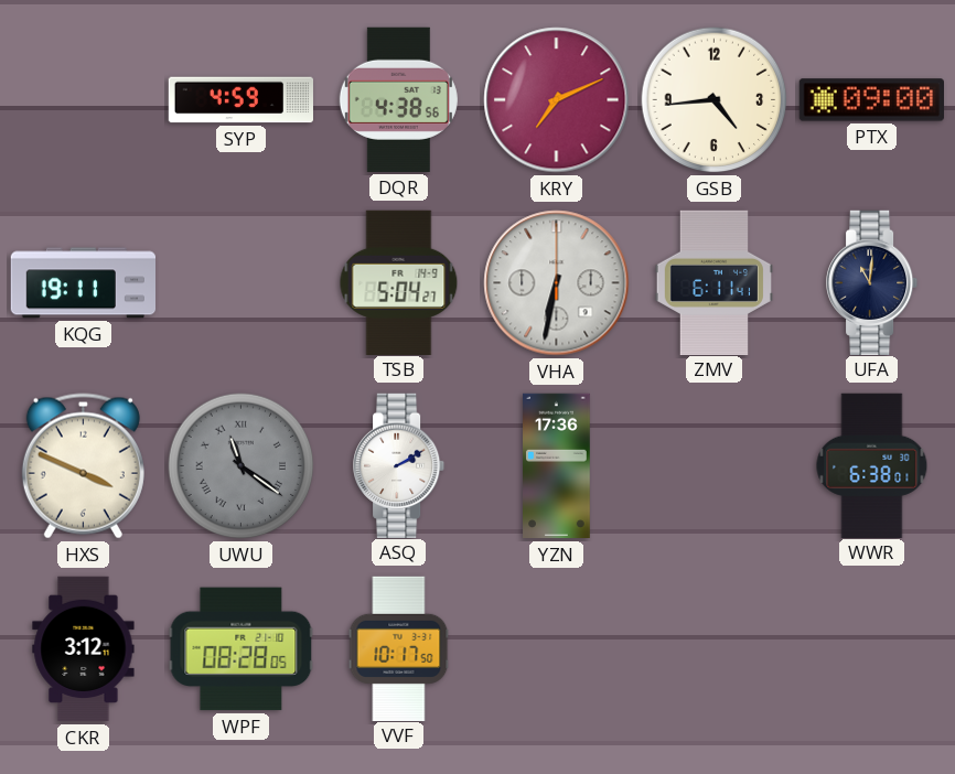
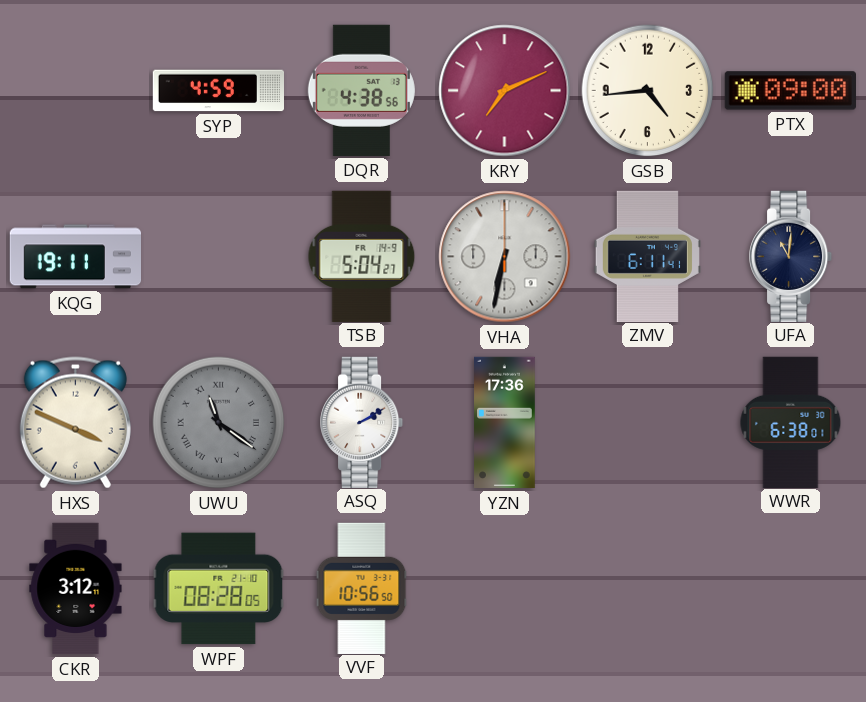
VVF: 10:17 -> 10:56 (362, 588)
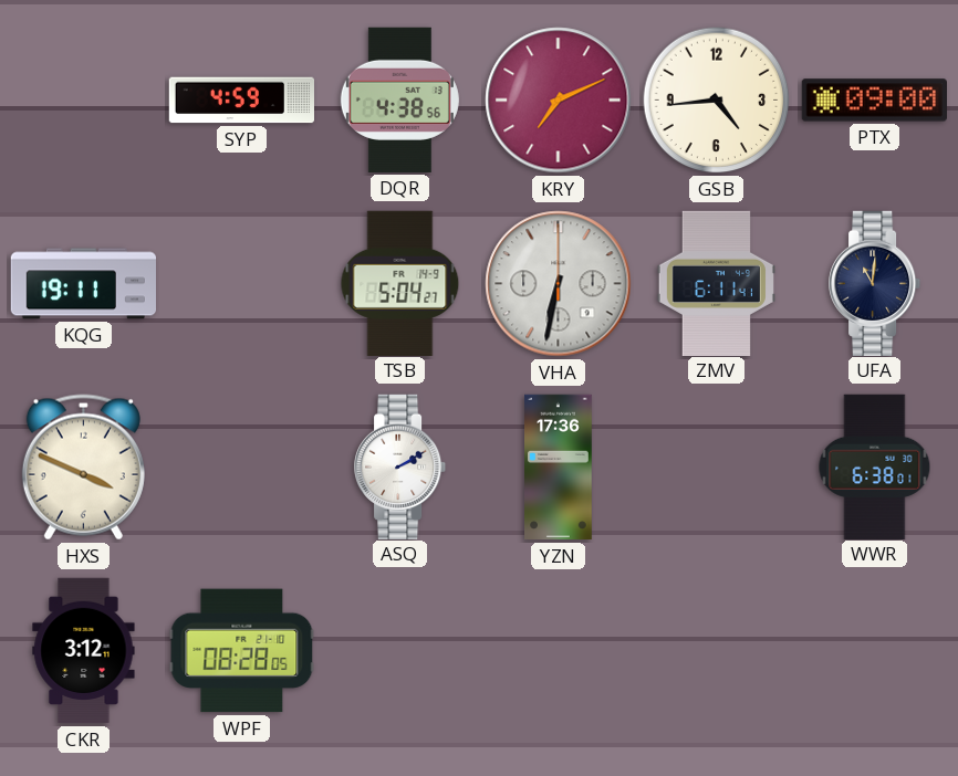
UWU: 11:21 -> none (219, 423)
VVF: 10:56 -> none (362, 588)
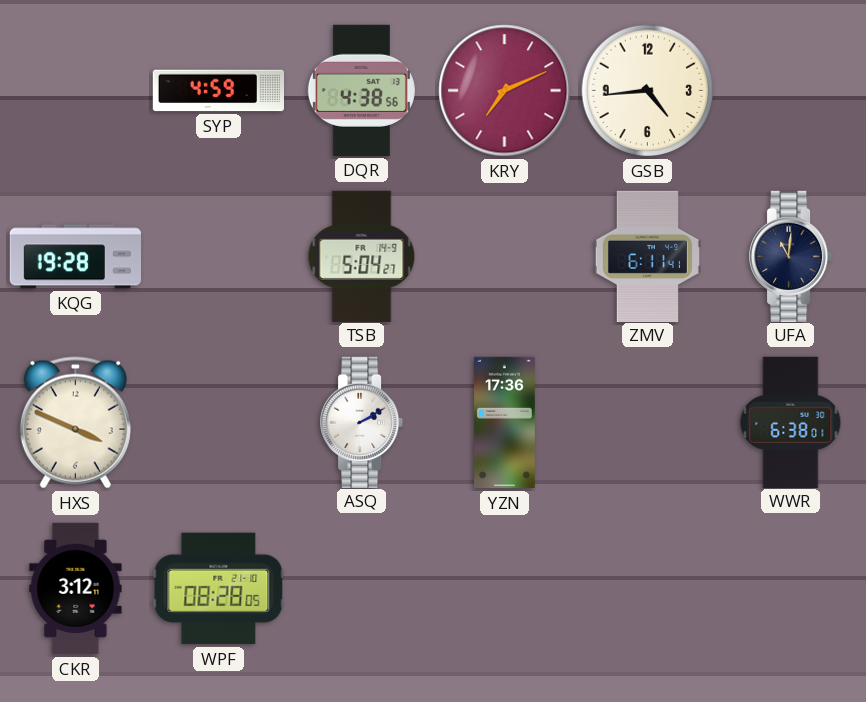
PTX: 09:00 -> none (874, 101)
KQG: 19:11 -> 19:28 (75, 257)
VHA: 6:32 -> none (559, 284)
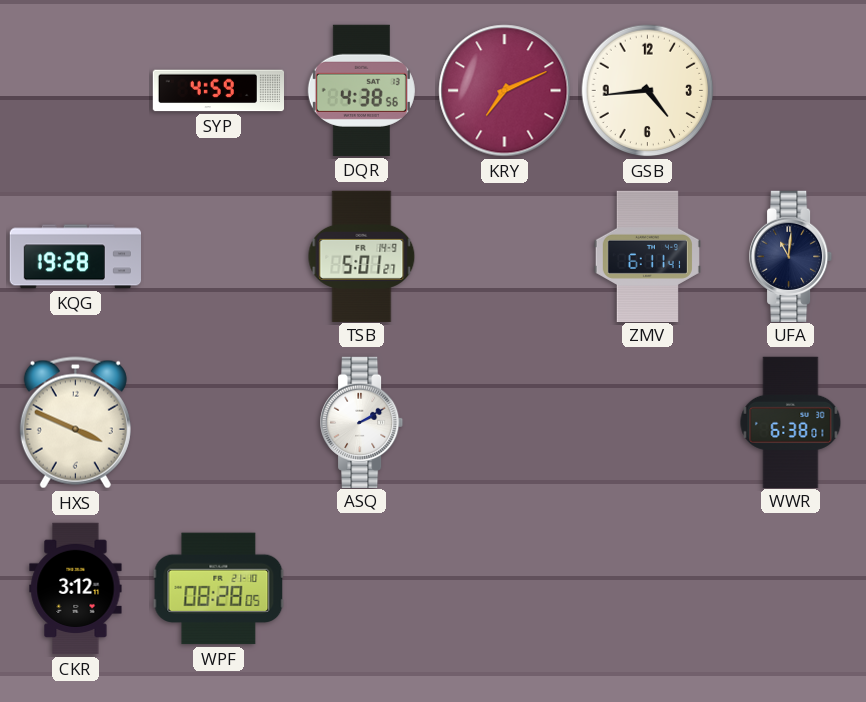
TSB: 5:04 -> 5:01 (362, 256)
YZN: 17:36 -> none (505, 423)
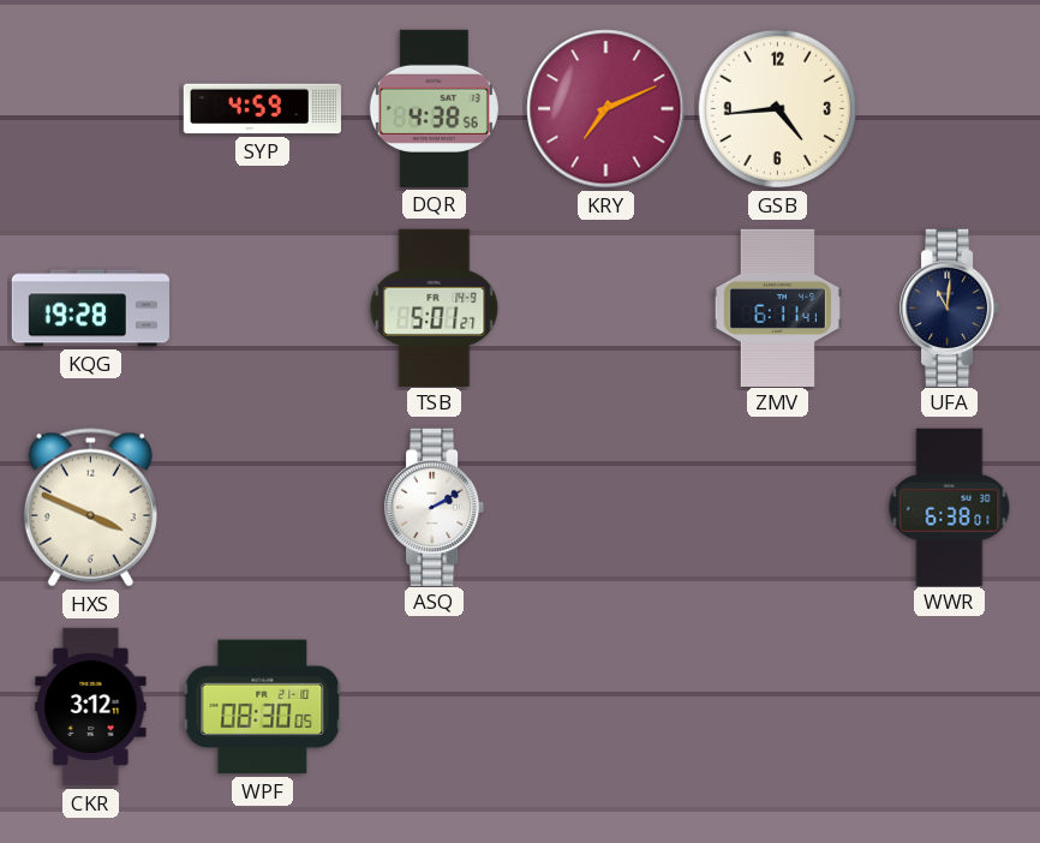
WPF: 08:28 -> 08:30 (263, 707)
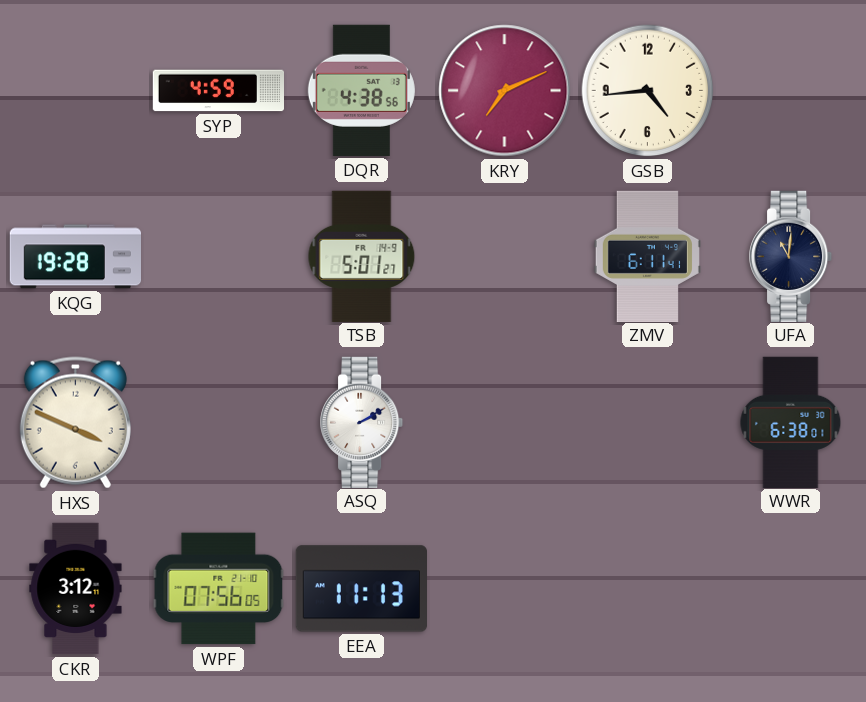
WPF: 08:30 -> 07:56 (219, 589)
EEA: none -> 11:13 (361, 589)
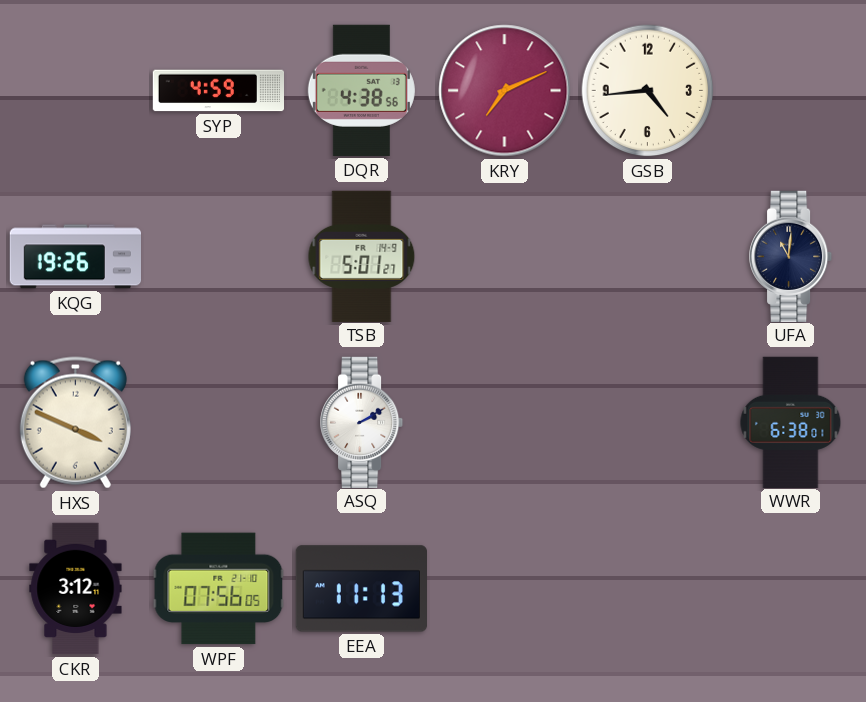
KQG: 19:28 -> 19:26 (75, 257)
ZMV: 6:11 -> none (647, 256)
